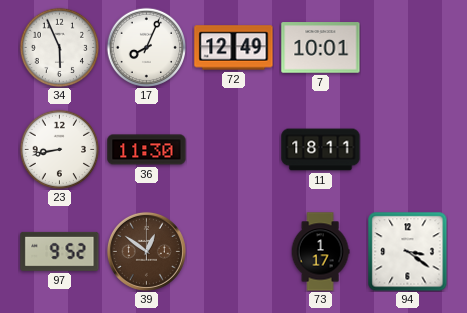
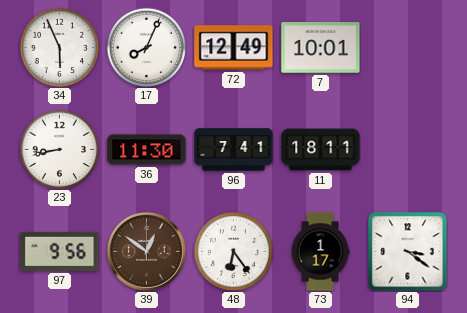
96: none -> 7:41 (234, 150)
97: 9:52 -> 9:56 (60, 251)
48: none -> 6:24 (233, 251)
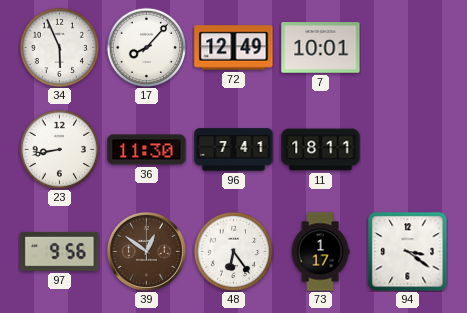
17: 8:04 -> 8:07 (146, 47)
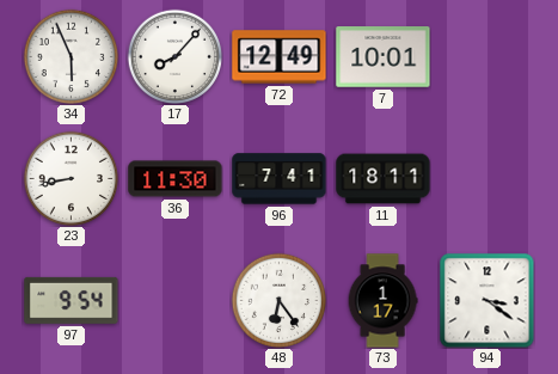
97: 9:56 -> 9:54 (72, 300)
39: 12:51 -> none (146, 251)
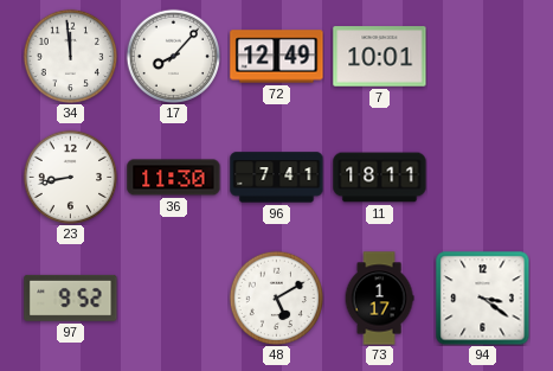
34: 5:56 -> 11:59 (70, 56)
97: 9:54 -> 9:52 (71, 298)
48: 6:24 -> 5:10 (276, 298)
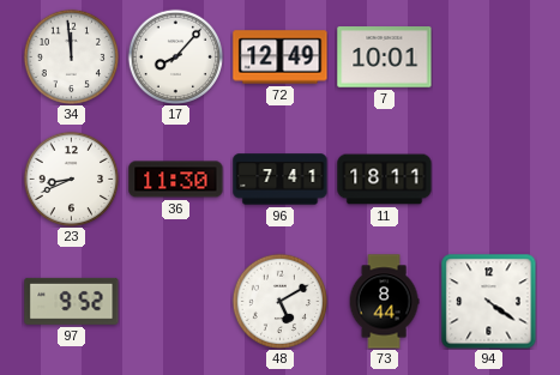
23: 8:43 -> 8:41 (71, 179)
73: 1:17 -> 8:44 (384, 302)
94: 3:21 -> 4:21 (489, 302)
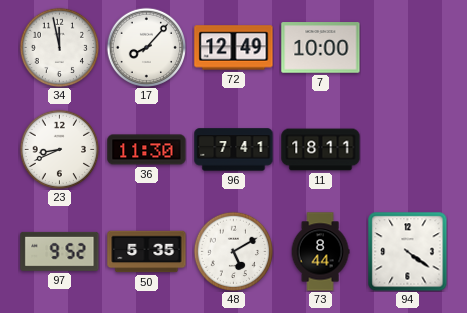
34: 11:59 -> 11:58 (59, 47)
7: 10:01 -> 10:00 (321, 48)
50: none -> 5:35 (147, 252)
